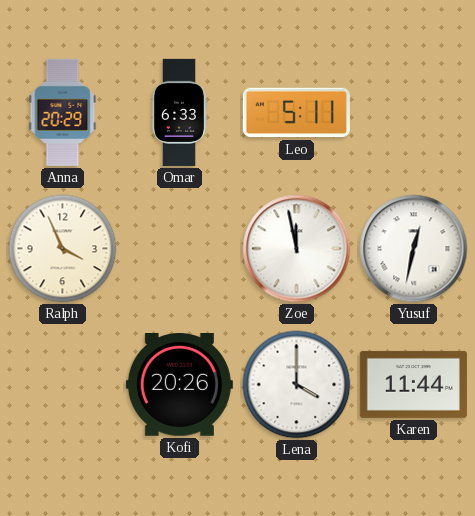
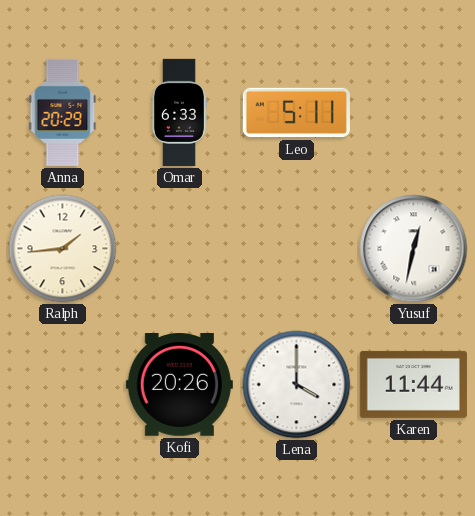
Ralph: 3:56 -> 1:44 (63, 249)
Zoe: 11:58 -> none (297, 249)
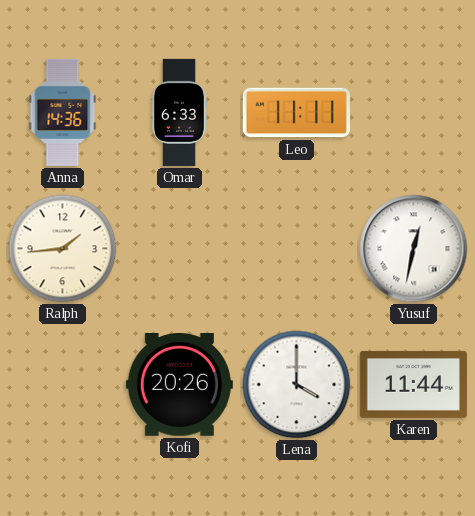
Anna: 20:29 -> 14:36 (63, 112)
Leo: 5:11 -> 11:11 (296, 113)
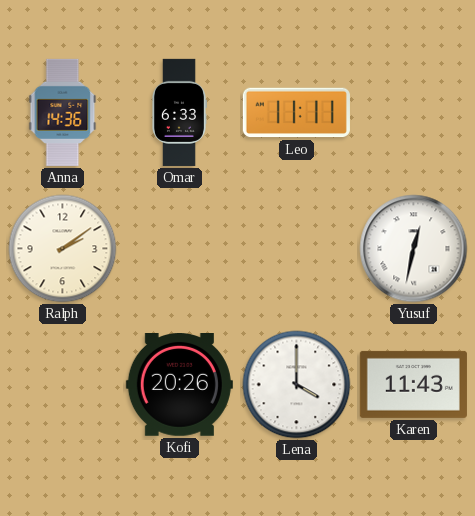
Ralph: 1:44 -> 2:09 (63, 249)
Karen: 11:44 -> 11:43 (413, 384)
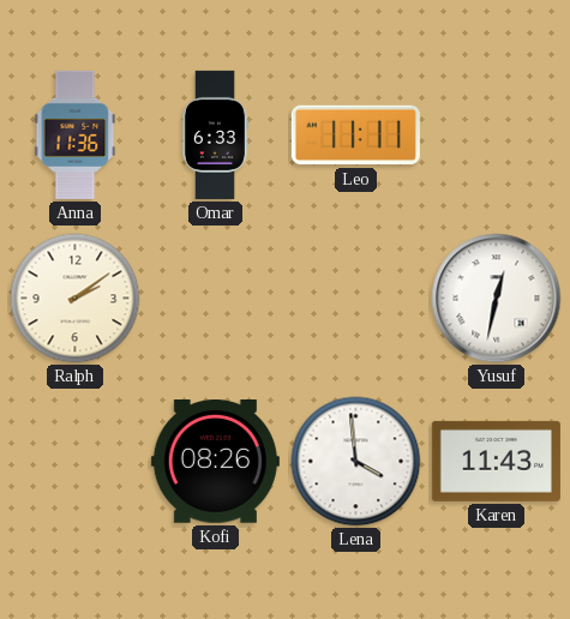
Anna: 14:36 -> 11:36 (76, 134)
Kofi: 20:26 -> 08:26 (215, 462)
Lena: 4:00 -> 3:59 (356, 462)
